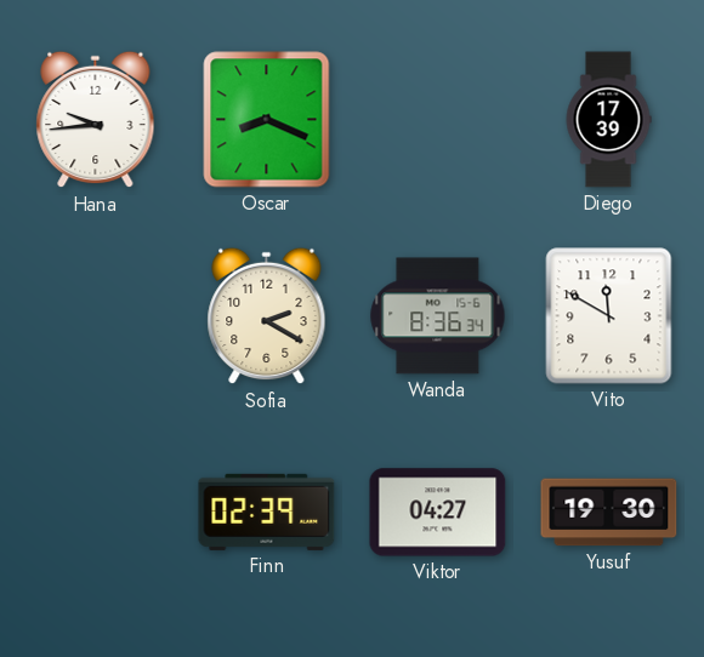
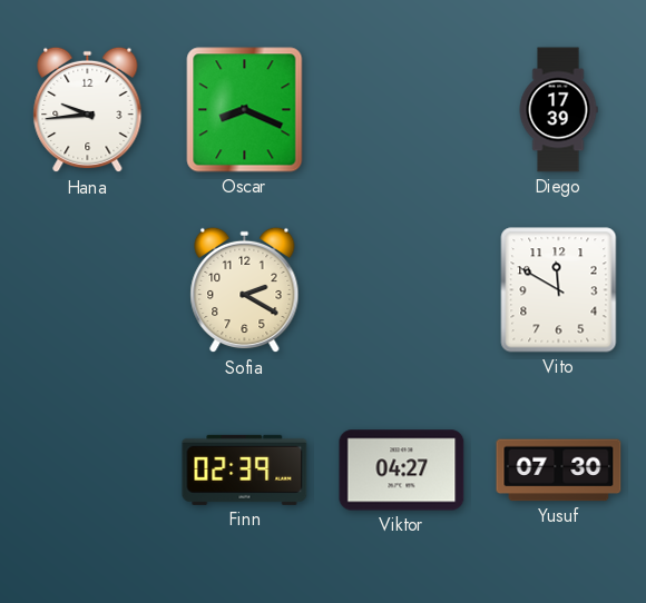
Wanda: 8:36 -> none (438, 316)
Yusuf: 19:30 -> 07:30 (559, 471)
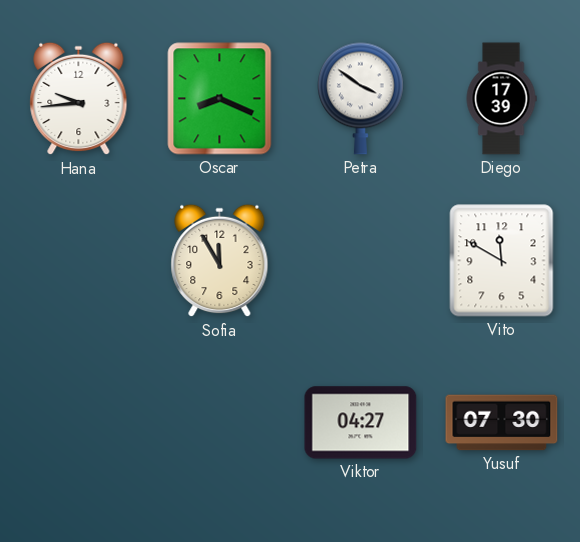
Petra: none -> 3:51 (361, 98)
Sofia: 2:20 -> 11:55 (220, 261)
Finn: 02:39 -> none (245, 469)
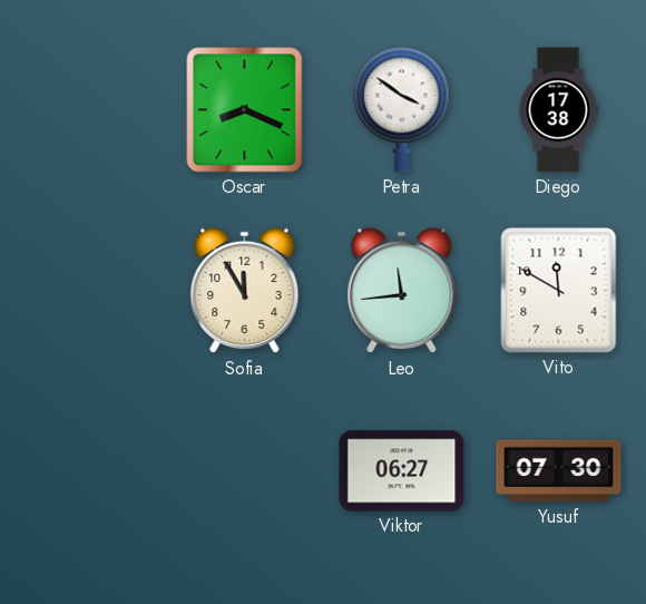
Hana: 9:44 -> none (79, 99)
Diego: 17:39 -> 17:38 (558, 110)
Leo: none -> 11:44 (402, 291)
Viktor: 04:27 -> 06:27 (402, 471)
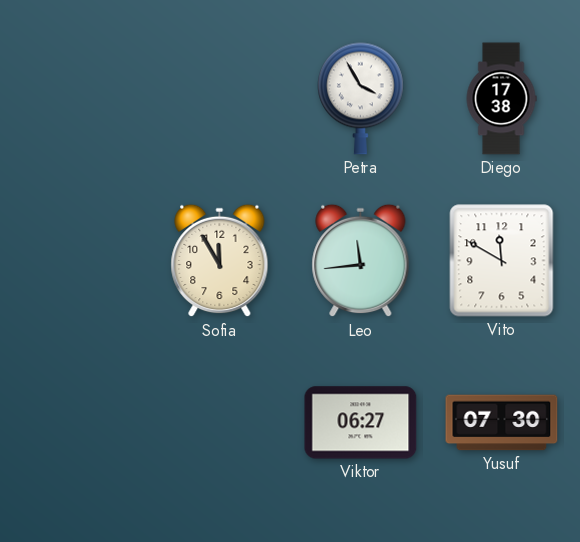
Oscar: 8:19 -> none (245, 110)
Petra: 3:51 -> 3:55 (361, 98)
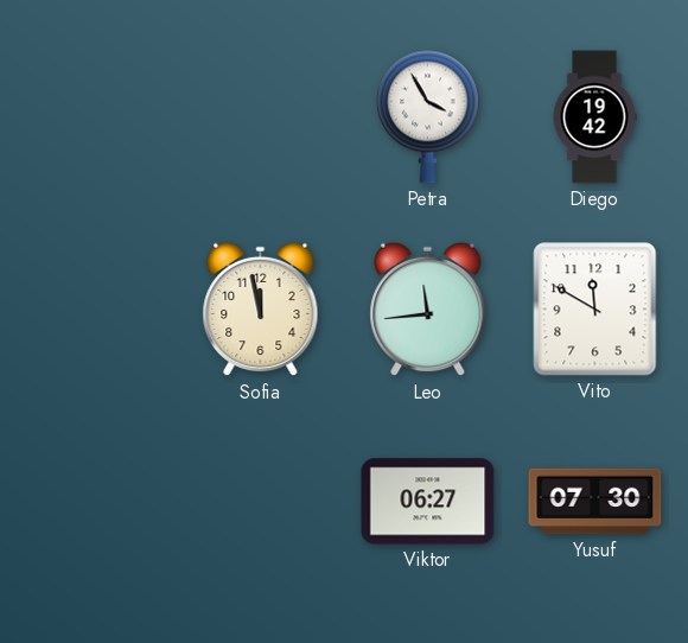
Diego: 17:38 -> 19:42 (594, 117)
Sofia: 11:55 -> 11:58 (261, 310)
